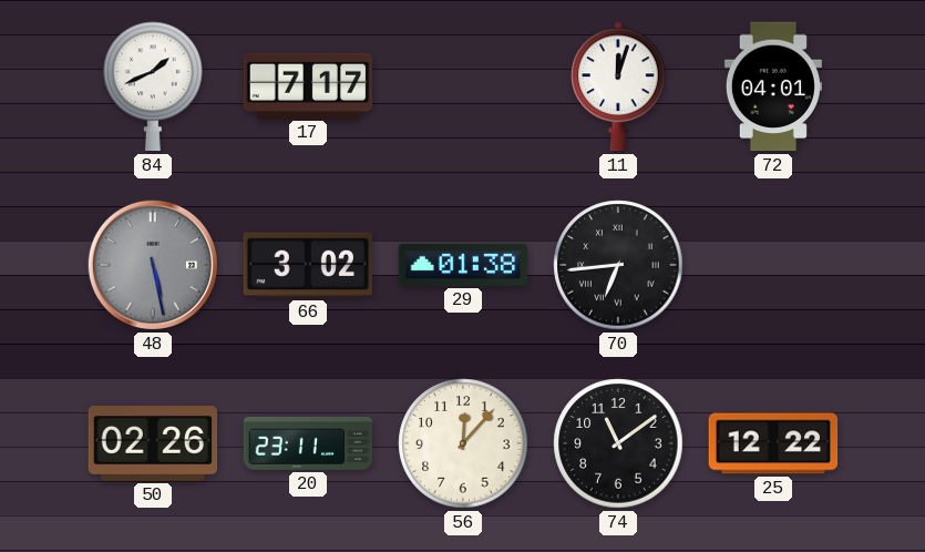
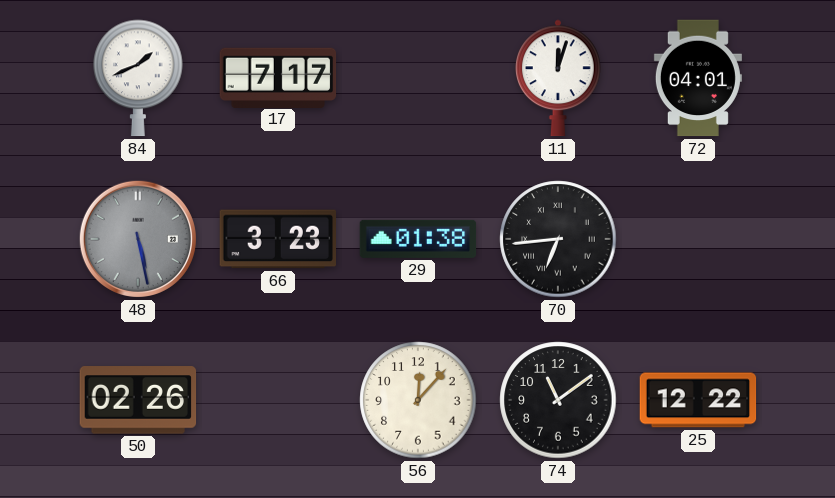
66: 3:02 -> 3:23 (277, 239)
20: 23:11 -> none (308, 443)
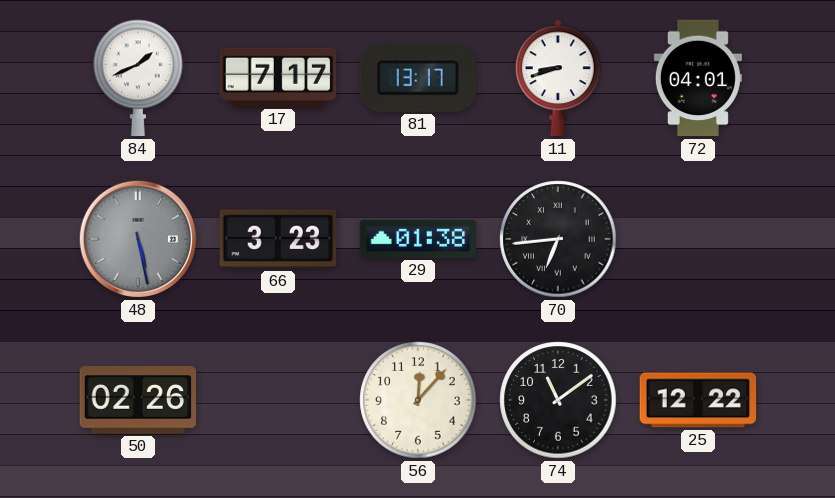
81: none -> 13:17 (418, 78)
11: 12:03 -> 8:42 (559, 78)
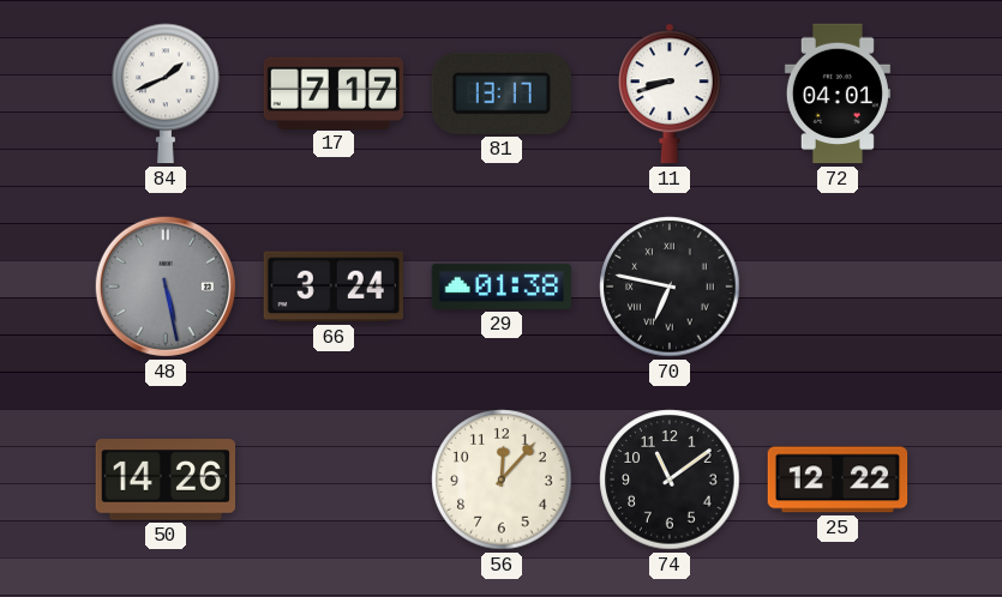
66: 3:23 -> 3:24 (332, 287)
70: 6:44 -> 6:47 (670, 287)
50: 02:26 -> 14:26 (166, 480)
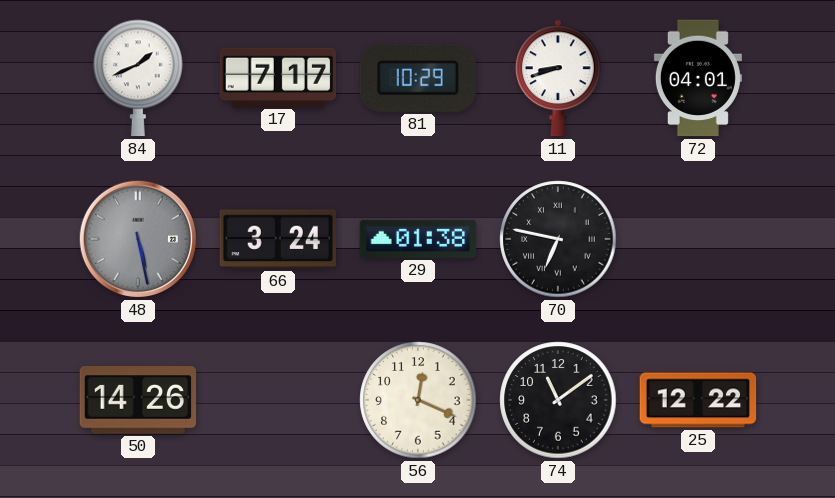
81: 13:17 -> 10:29 (418, 78)
56: 12:07 -> 12:19 (418, 400)
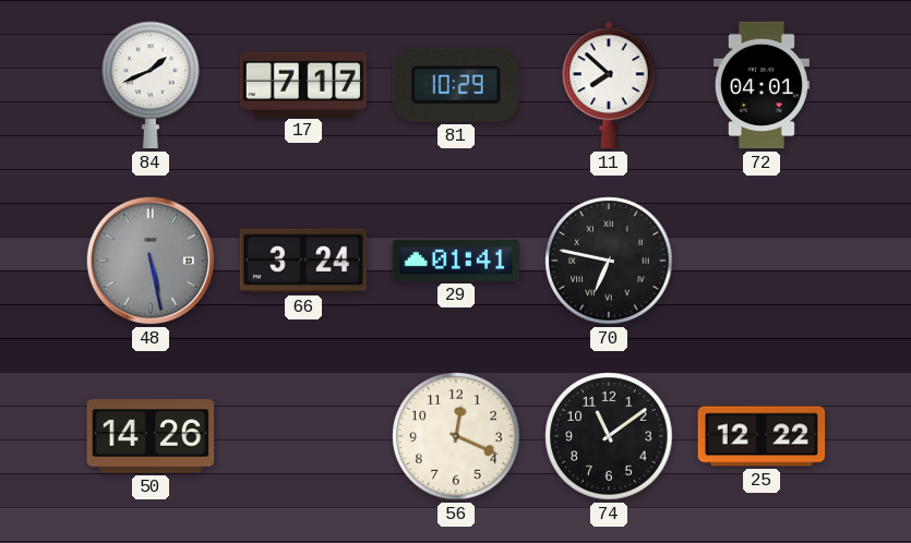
11: 8:42 -> 7:52 (610, 85)
29: 01:38 -> 01:41 (456, 261)
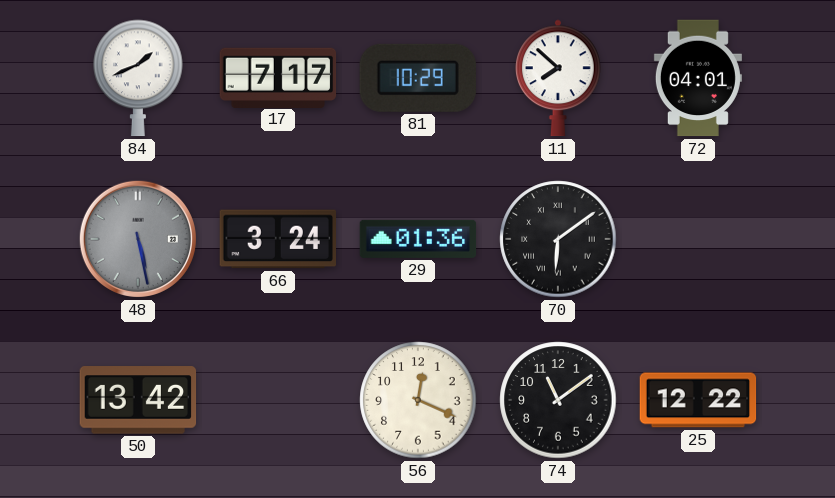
29: 01:41 -> 01:36 (418, 239)
70: 6:47 -> 6:09 (558, 239)
50: 14:26 -> 13:42 (138, 400)
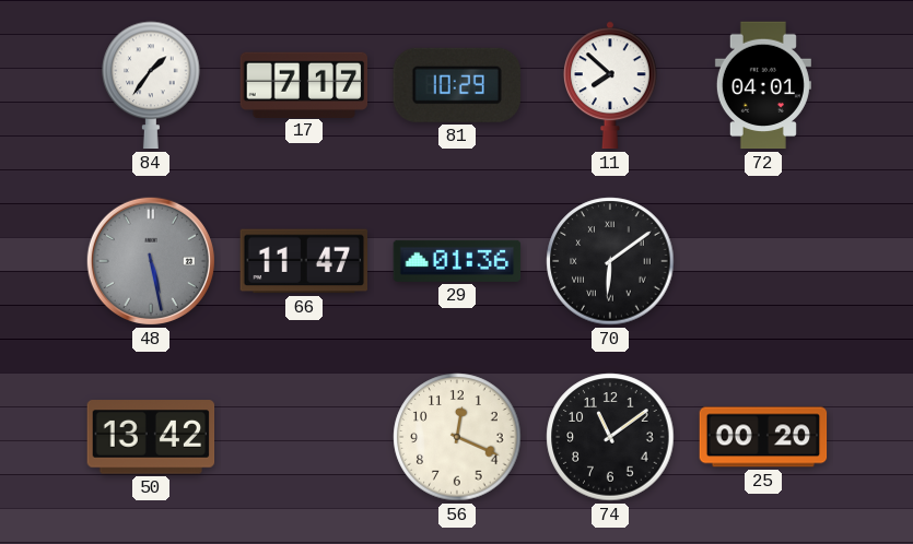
84: 1:41 -> 1:36 (151, 85)
66: 3:24 -> 11:47 (303, 261)
25: 12:22 -> 00:20 (763, 437)
